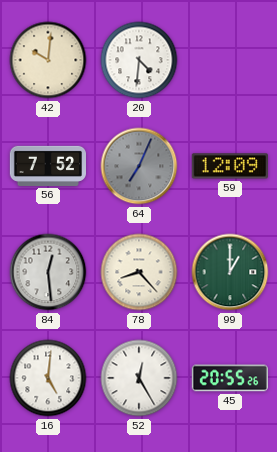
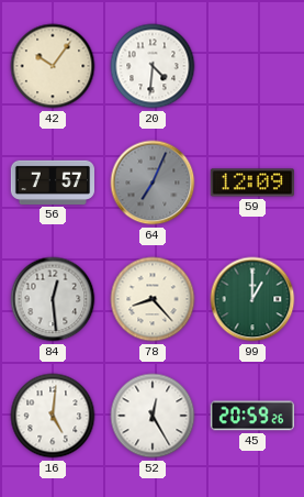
42: 10:01 -> 10:06 (53, 66)
56: 7:52 -> 7:57 (52, 183)
45: 20:55 -> 20:59 (252, 416)
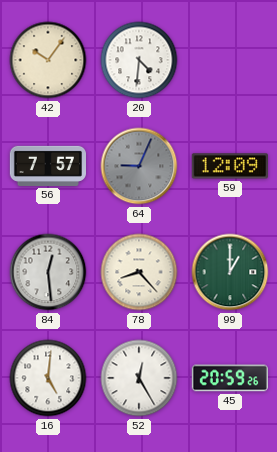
64: 7:04 -> 9:04 (139, 166)
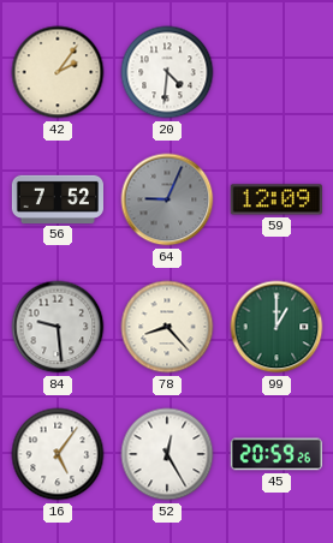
42: 10:06 -> 2:06 (58, 72)
56: 7:57 -> 7:52 (57, 199)
84: 12:29 -> 9:29 (58, 327)
16: 5:01 -> 5:06 (58, 454)
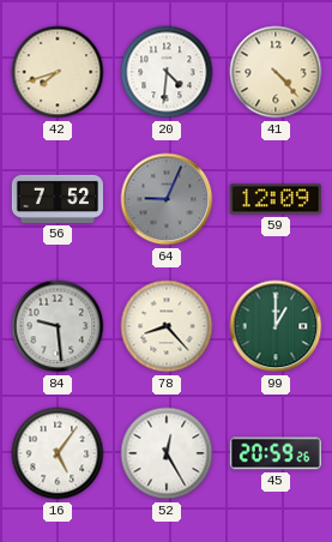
42: 2:06 -> 7:42 (58, 72)
41: none -> 4:23 (276, 72)
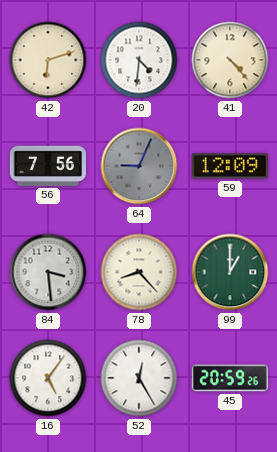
42: 7:42 -> 6:12 (48, 60)
56: 7:52 -> 7:56 (47, 166)
84: 9:29 -> 3:29 (48, 272)
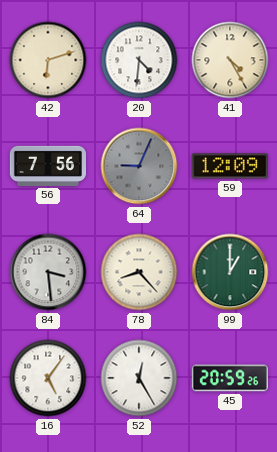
41: 4:23 -> 4:25 (230, 60)
